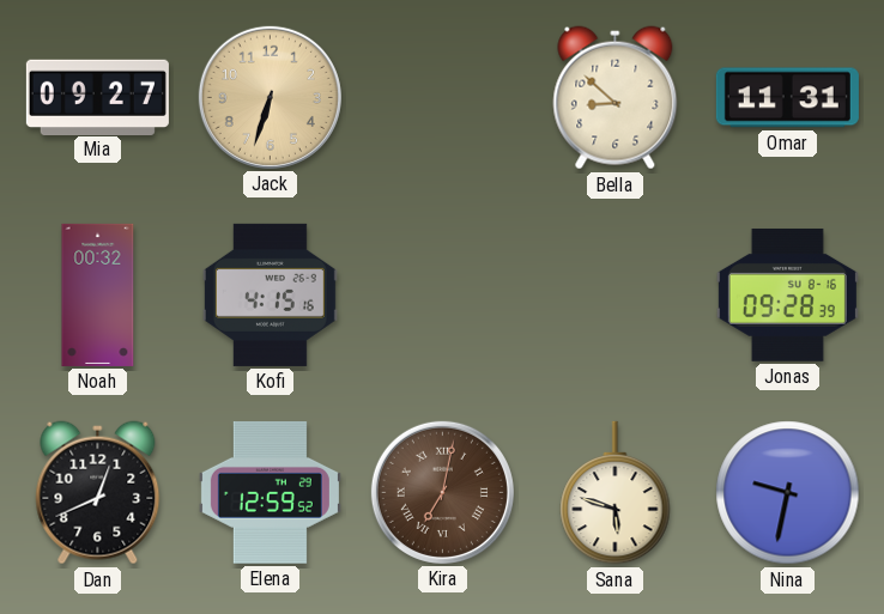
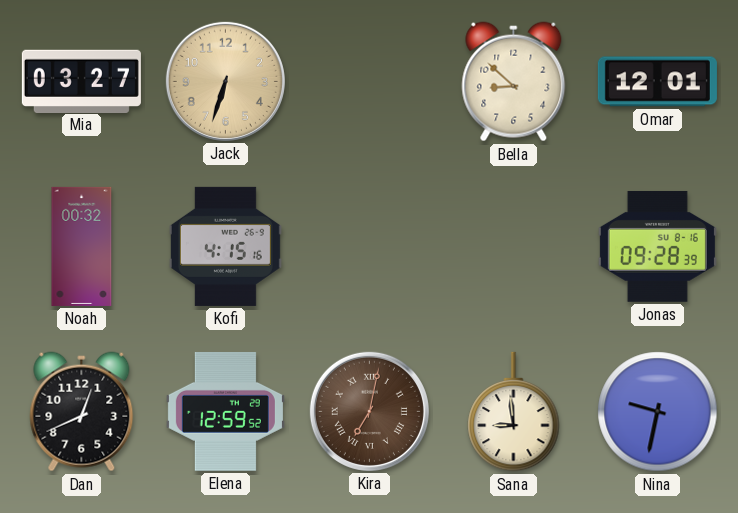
Mia: 09:27 -> 03:27 (81, 81)
Omar: 11:31 -> 12:01 (657, 82)
Sana: 5:48 -> 8:59 (514, 412)
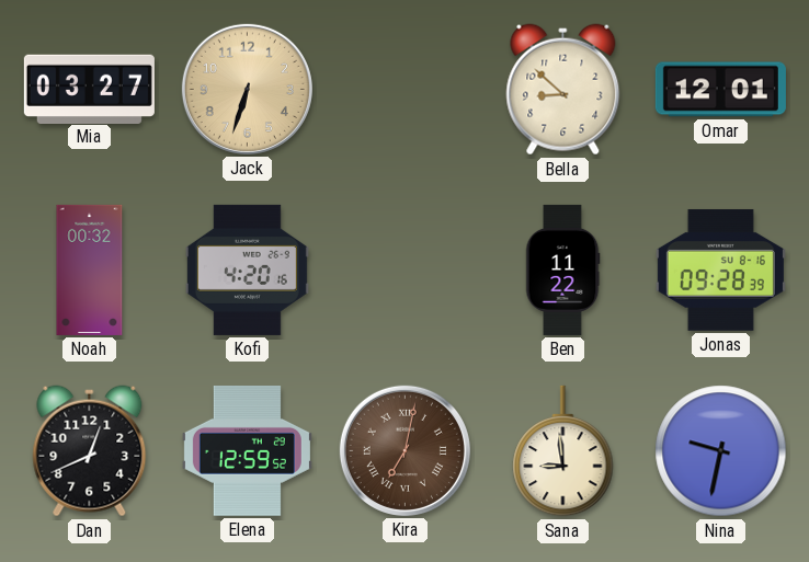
Kofi: 4:15 -> 4:20 (247, 269)
Ben: none -> 11:22 (562, 269)
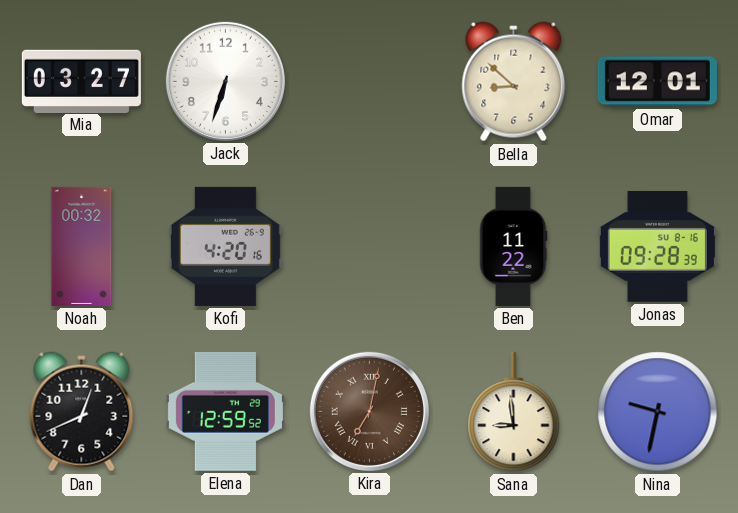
Jack dial: champagne -> white (225, 81)
